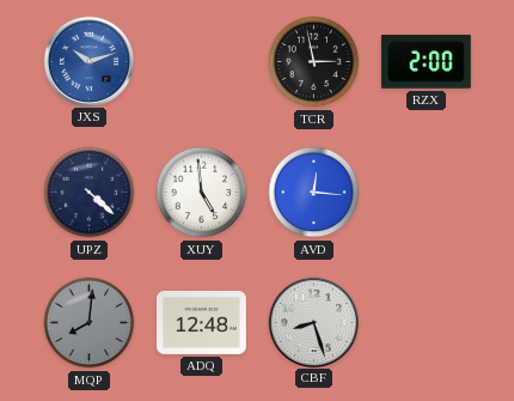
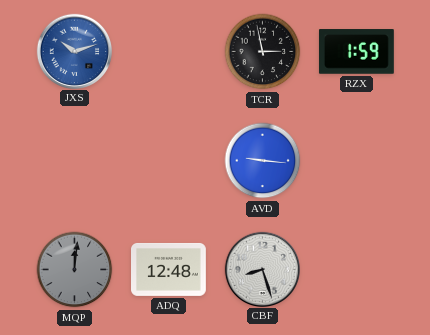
RZX: 2:00 -> 1:59 (356, 52)
UPZ: 4:22 -> none (90, 193)
XUY: 4:59 -> none (202, 193)
AVD: 12:16 -> 9:16 (263, 161)
MQP: 8:01 -> 12:01 (75, 270)
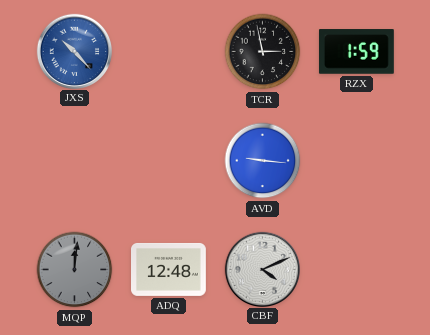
JXS: 10:12 -> 10:23 (74, 51)
CBF: 8:27 -> 4:11 (262, 269)
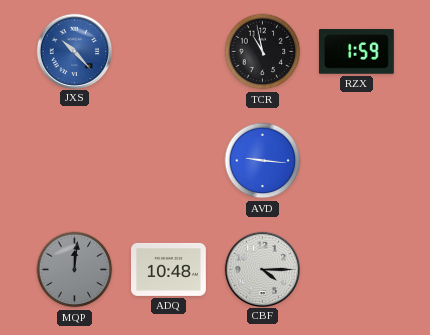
TCR: 2:58 -> 10:58 (263, 52)
ADQ: 12:48 -> 10:48 (169, 269)
CBF: 4:11 -> 4:15 (262, 269)
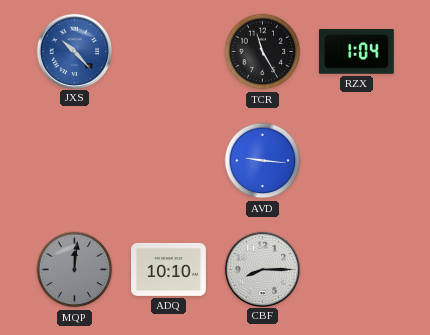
TCR: 10:58 -> 11:25 (263, 52)
RZX: 1:59 -> 1:04 (356, 52)
ADQ: 10:48 -> 10:10 (169, 269)
CBF: 4:15 -> 8:15 (262, 269)
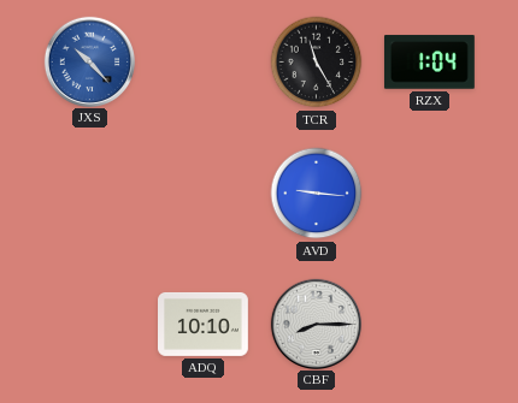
MQP: 12:01 -> none (75, 270)
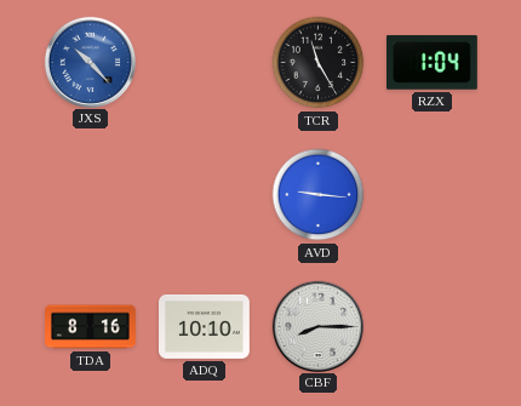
TDA: none -> 8:16 (91, 327)
